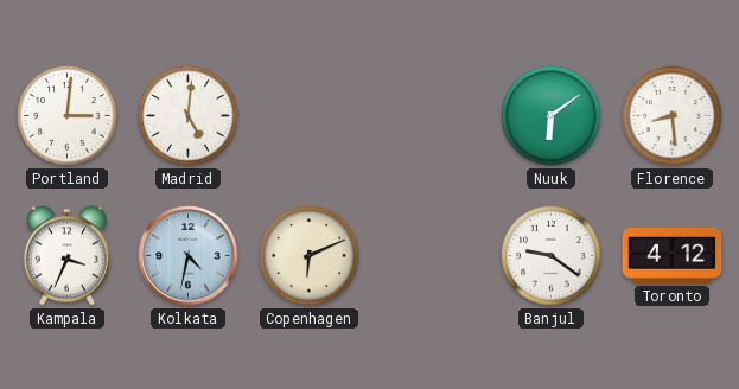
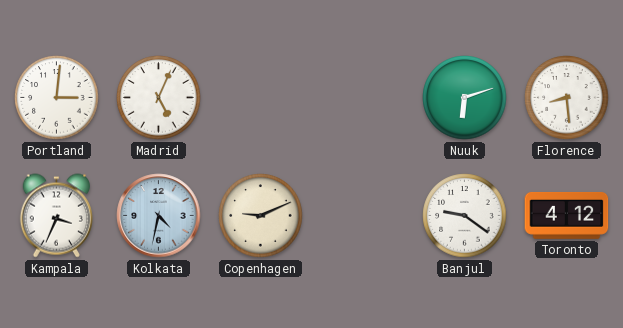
Madrid: 5:01 -> 5:04 (159, 98)
Nuuk: 6:09 -> 6:12 (465, 98)
Copenhagen: 6:11 -> 9:11 (261, 216)
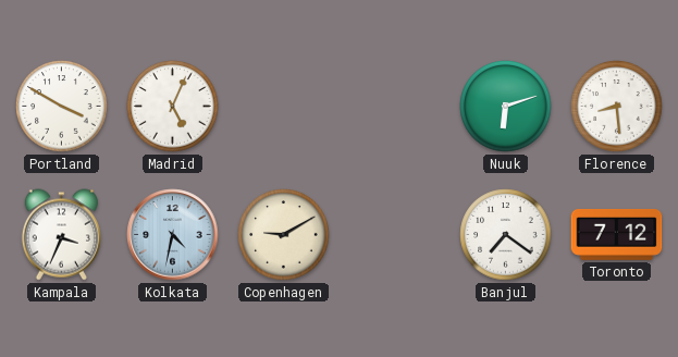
Portland: 3:01 -> 3:50 (62, 107)
Copenhagen: 9:11 -> 9:10 (284, 235)
Banjul: 9:21 -> 7:21 (506, 235)
Toronto: 4:12 -> 7:12 (617, 234)
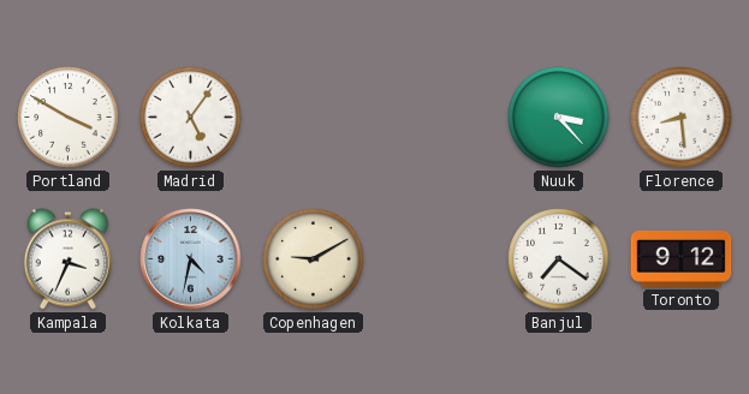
Madrid: 5:04 -> 5:06 (191, 118)
Nuuk: 6:12 -> 3:23 (559, 118)
Toronto: 7:12 -> 9:12 (682, 258)
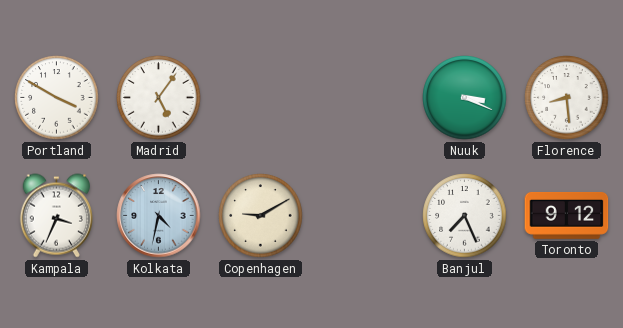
Nuuk: 3:23 -> 3:19 (465, 98)
Banjul: 7:21 -> 7:26 (465, 216)
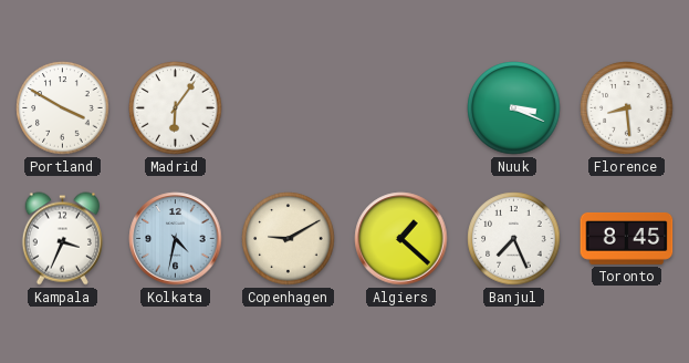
Madrid: 5:06 -> 6:06 (176, 108)
Algiers: none -> 1:22 (401, 239)
Toronto: 9:12 -> 8:45 (627, 238)
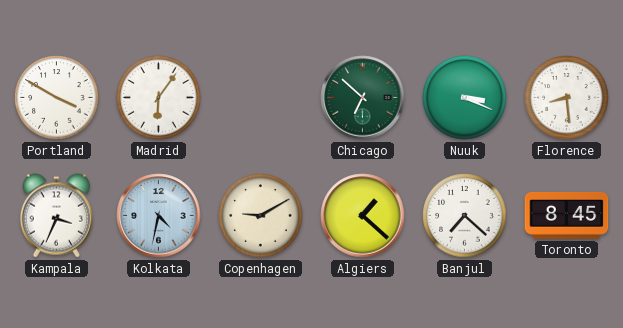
Chicago: none -> 6:52 (363, 98)
Banjul: 7:26 -> 7:22 (465, 216)
